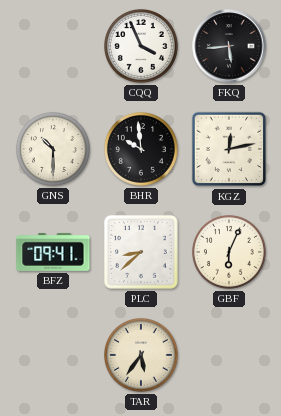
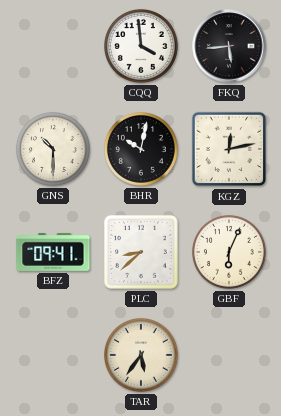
CQQ: 3:56 -> 3:59 (141, 46)
BHR: 9:59 -> 10:02 (141, 149)
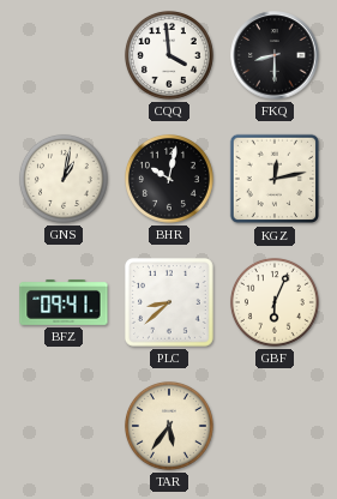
FKQ: 5:44 -> 8:30 (275, 55)
GNS: 10:30 -> 1:02 (64, 179)
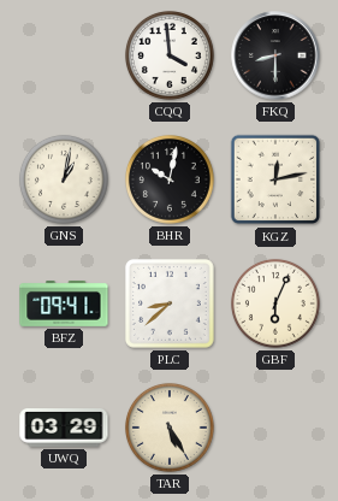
UWQ: none -> 03:29 (64, 429)
TAR: 5:36 -> 5:25 (170, 428)
